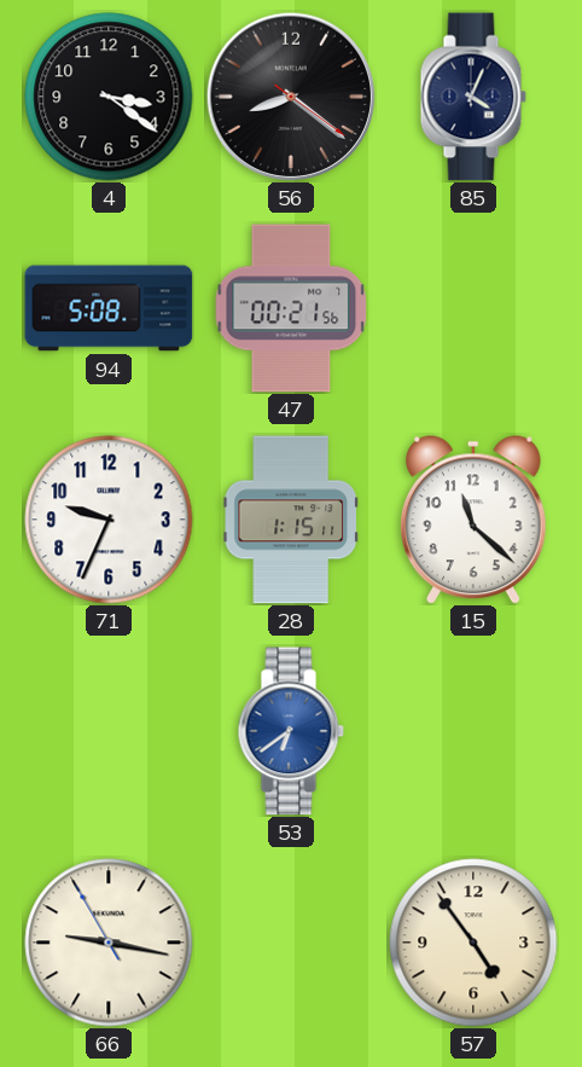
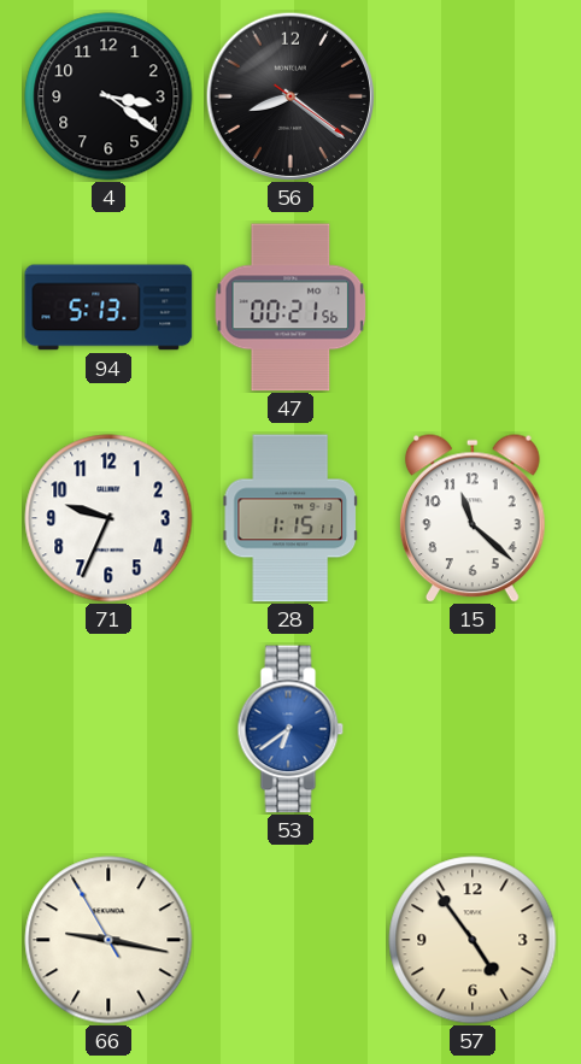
85: 4:04 -> none (473, 97)
94: 5:08 -> 5:13 (108, 307)
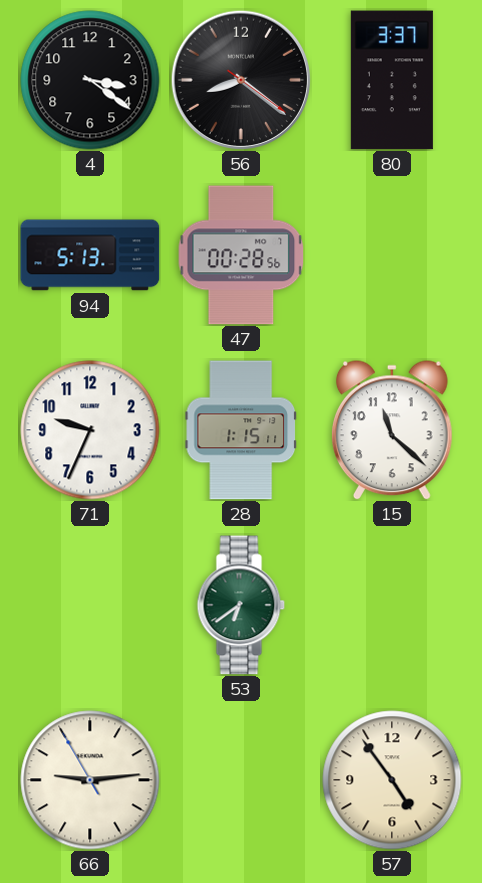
80: none -> 3:37 (392, 80)
47: 00:21 -> 00:28 (241, 255)
53 dial: blue -> green (241, 605)
66: 9:16 -> 9:13 (90, 780)
